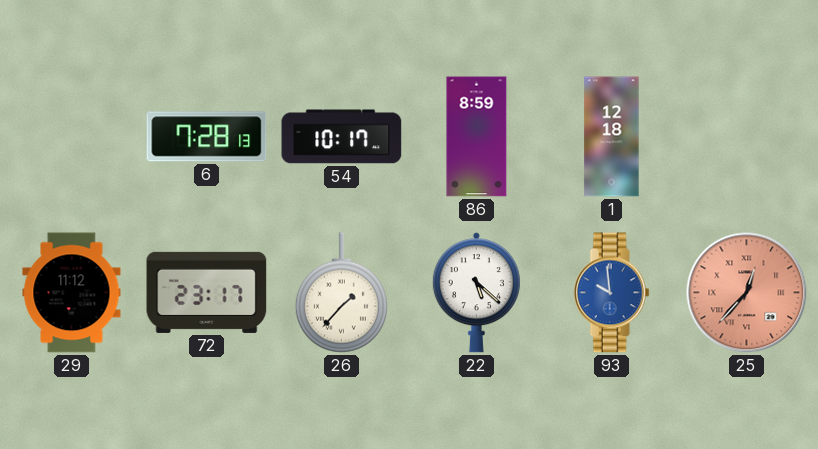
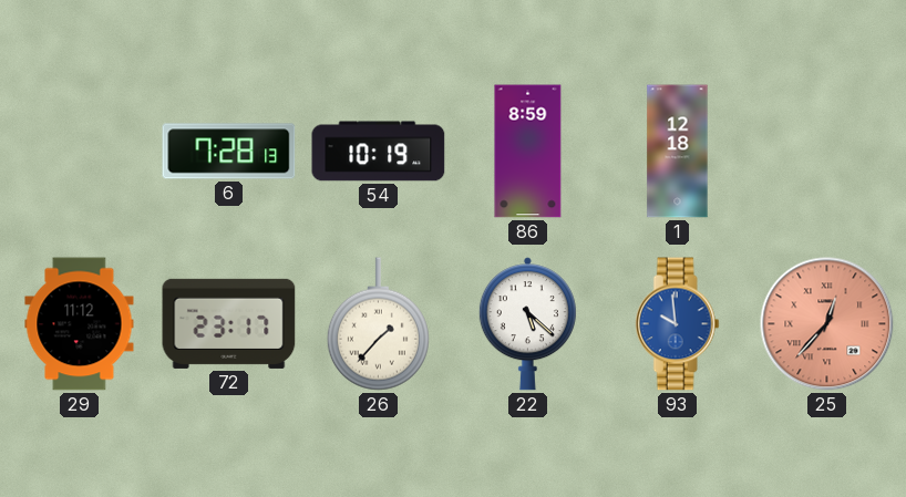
54: 10:17 -> 10:19 (379, 152)
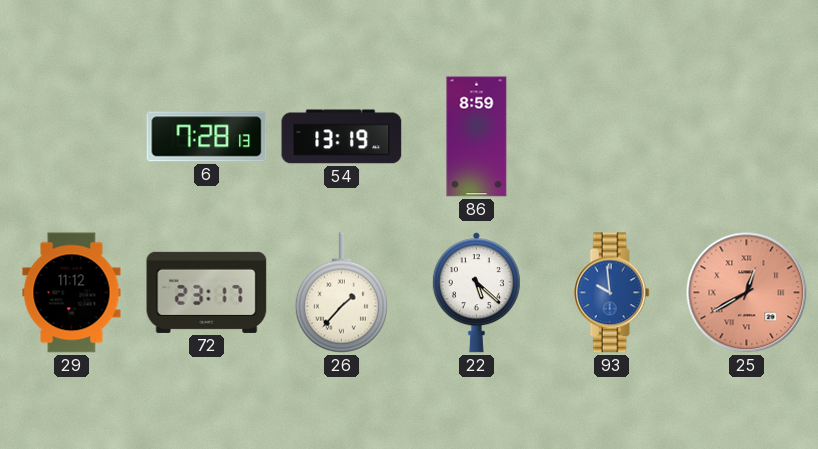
54: 10:19 -> 13:19 (342, 137)
1: 12:18 -> none (678, 152)
25: 12:37 -> 12:40 (747, 293)
